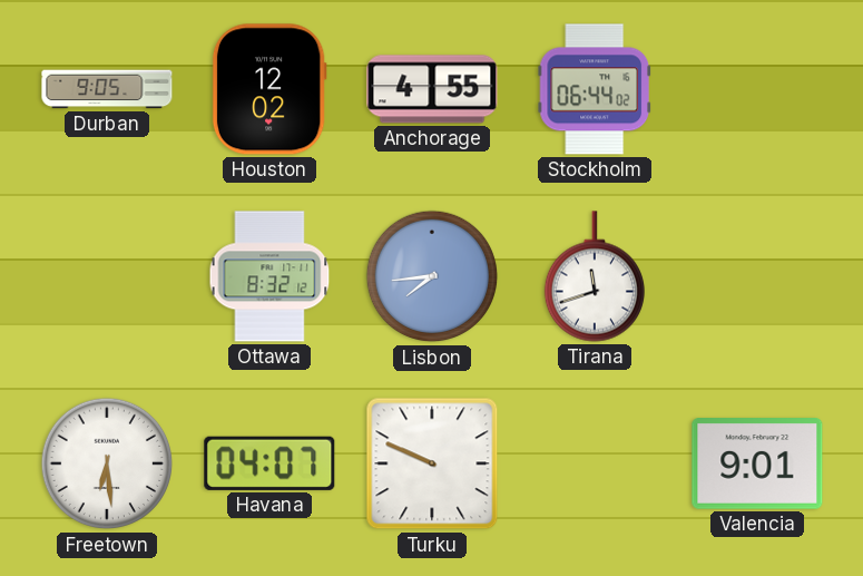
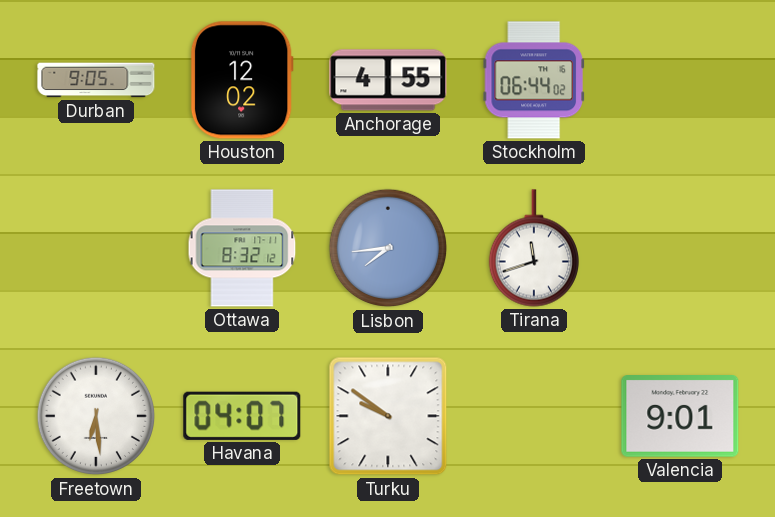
Turku: 9:49 -> 9:51 (388, 416)
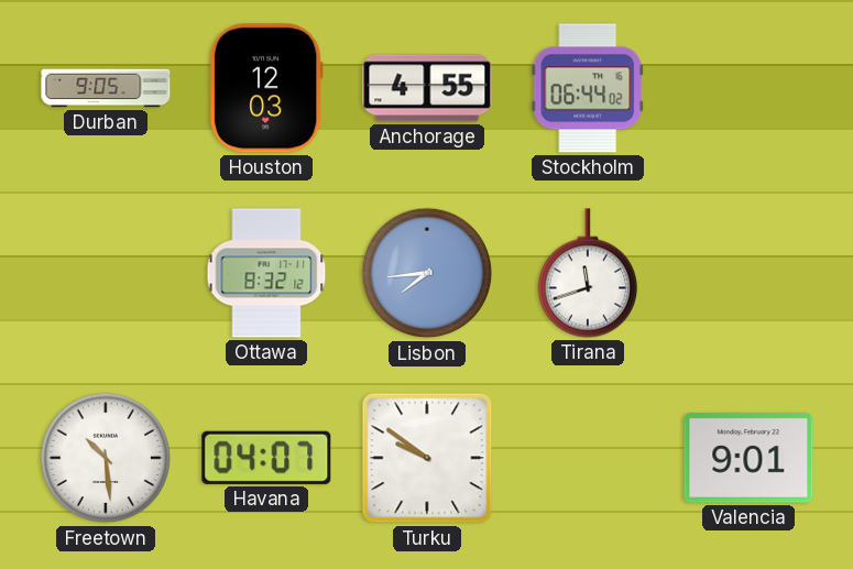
Houston: 12:02 -> 12:03 (266, 88)
Freetown: 6:29 -> 10:29 (106, 458)
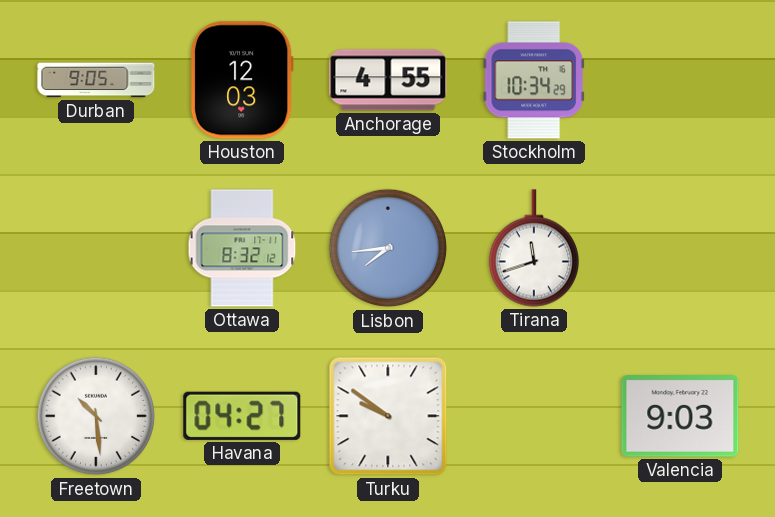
Stockholm: 06:44 -> 10:34 (533, 80)
Havana: 04:07 -> 04:27 (242, 416)
Valencia: 9:01 -> 9:03 (680, 417)
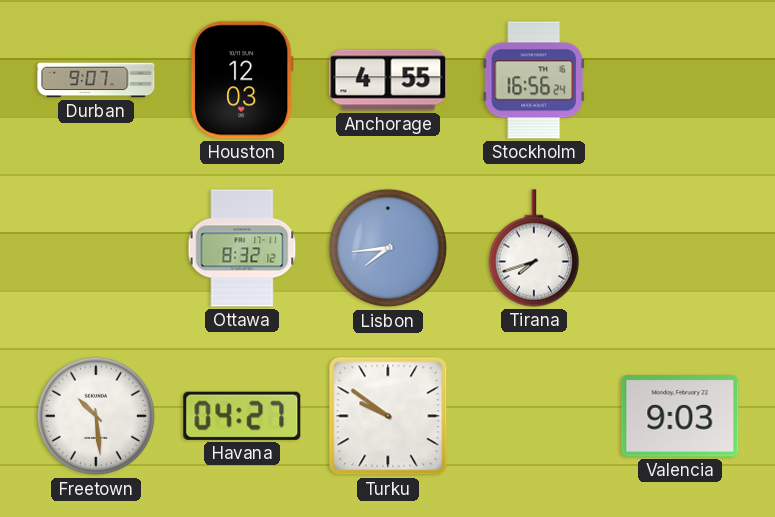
Durban: 9:05 -> 9:07 (96, 80)
Stockholm: 10:34 -> 16:56 (533, 80)
Tirana: 11:42 -> 7:42 (533, 248)
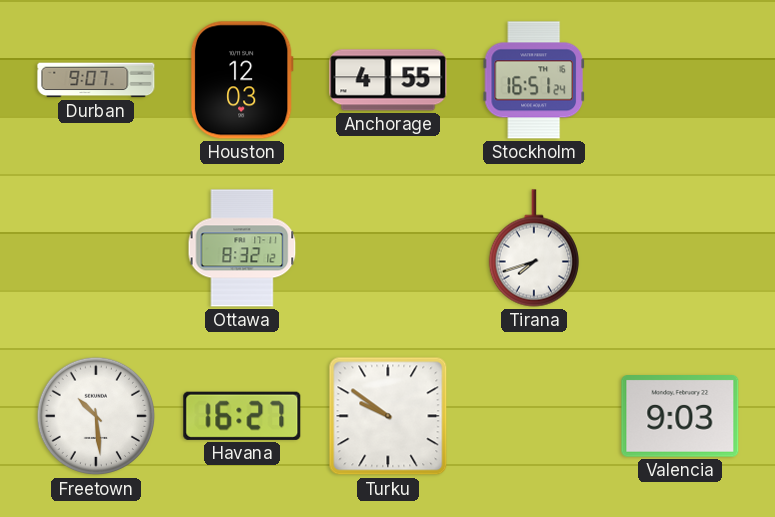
Stockholm: 16:56 -> 16:51 (533, 80)
Lisbon: 7:44 -> none (388, 248)
Havana: 04:27 -> 16:27 (242, 416)
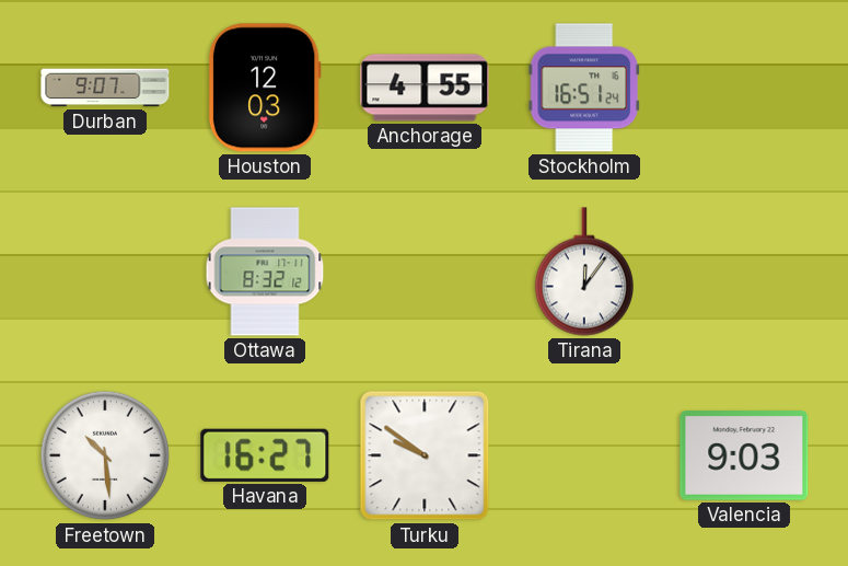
Tirana: 7:42 -> 12:06 (583, 272)
